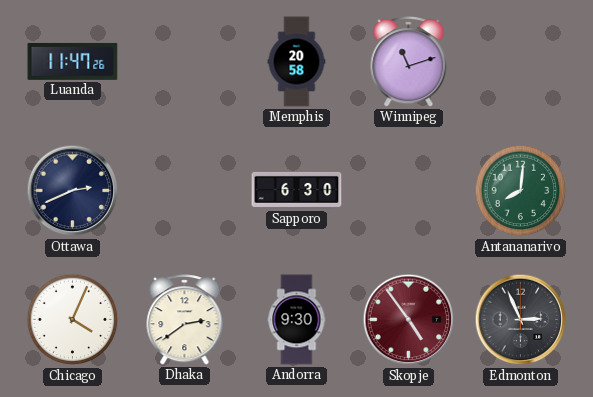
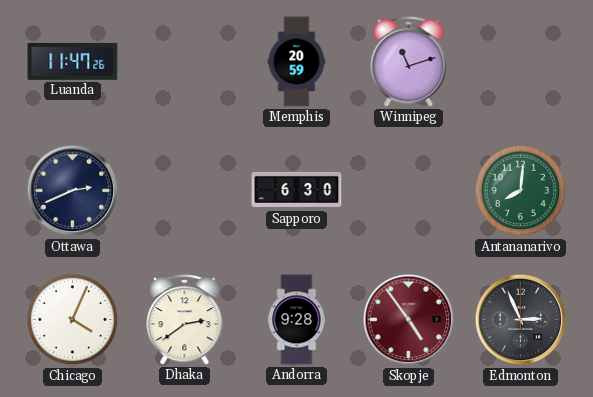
Memphis: 20:58 -> 20:59 (297, 62)
Andorra: 9:30 -> 9:28 (297, 320)
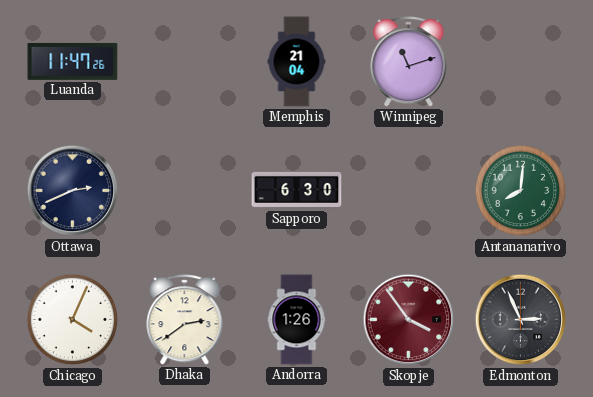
Memphis: 20:59 -> 21:04 (297, 62)
Andorra: 9:28 -> 1:26 (297, 320)
Skopje: 4:54 -> 3:54 (409, 320)
